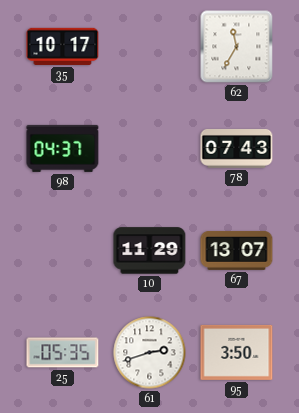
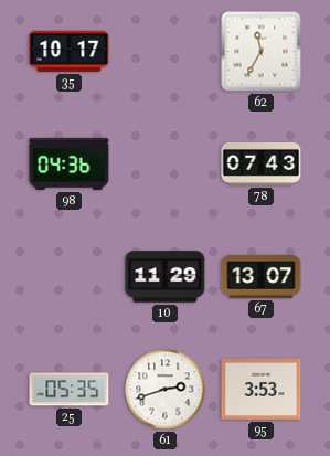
98: 04:37 -> 04:36 (70, 163)
95: 3:50 -> 3:53 (262, 389)
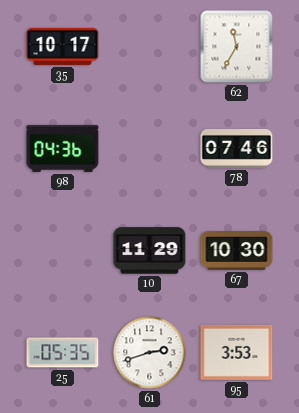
78: 07:43 -> 07:46 (237, 149)
67: 13:07 -> 10:30 (237, 250)
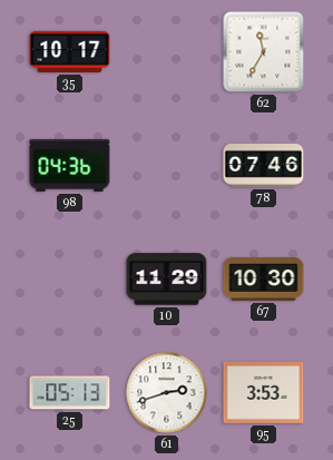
25: 05:35 -> 05:13 (70, 393)
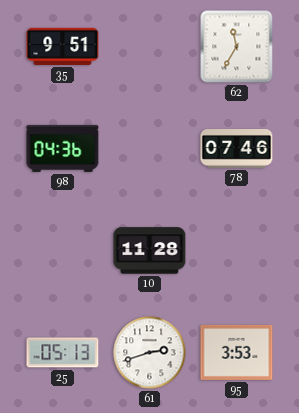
35: 10:17 -> 9:51 (63, 46)
10: 11:29 -> 11:28 (150, 251)
67: 10:30 -> none (264, 278)
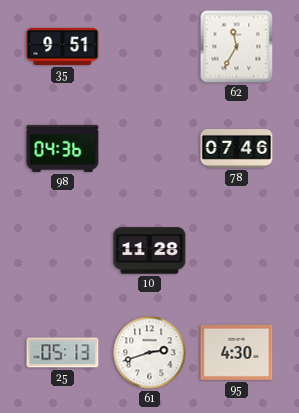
95: 3:53 -> 4:30 (237, 352)
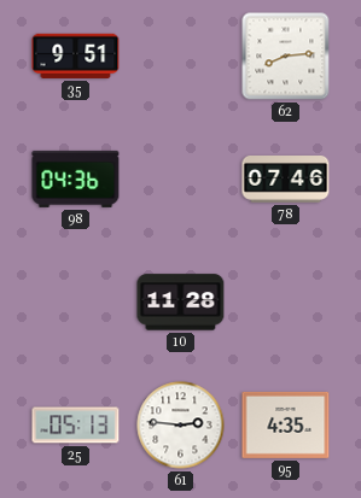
62: 11:35 -> 8:14 (286, 57)
61: 2:42 -> 2:46 (181, 426)
95: 4:30 -> 4:35 (286, 424)
